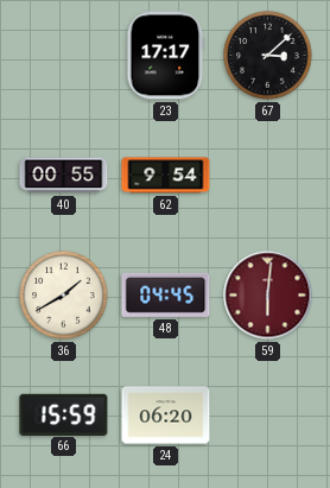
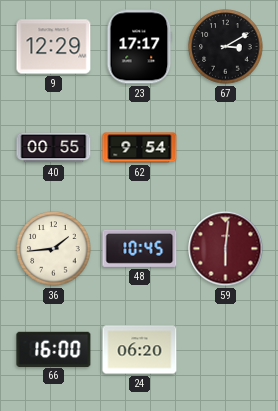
9: none -> 12:29 (54, 47)
67: 3:08 -> 3:10 (226, 47)
36: 1:40 -> 1:44 (54, 249)
48: 04:45 -> 10:45 (140, 248)
66: 15:59 -> 16:00 (54, 349)
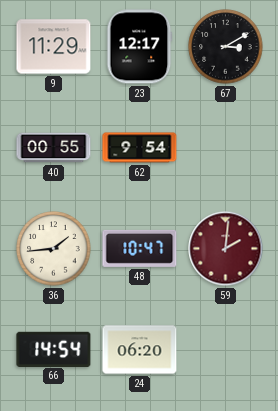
9: 12:29 -> 11:29 (54, 47)
23: 17:17 -> 12:17 (140, 47)
48: 10:45 -> 10:47 (140, 248)
59: 6:01 -> 2:01 (226, 249)
66: 16:00 -> 14:54 (54, 349)
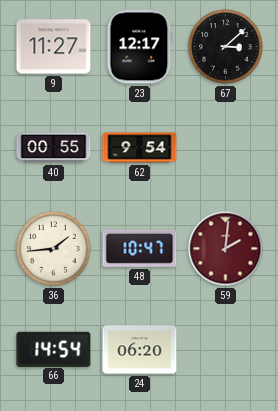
9: 11:29 -> 11:27 (54, 47)
67: 3:10 -> 3:08 (226, 47)
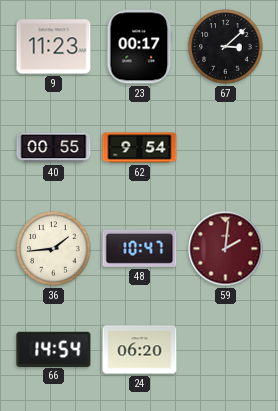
9: 11:27 -> 11:23 (54, 47)
23: 12:17 -> 00:17 (140, 47)
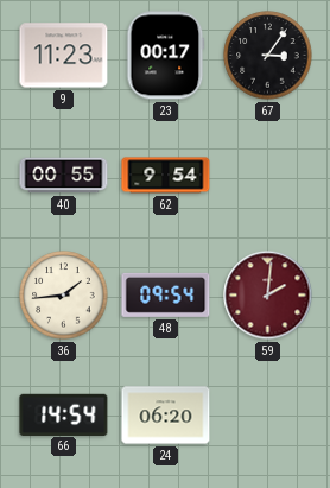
67: 3:08 -> 3:06 (268, 56)
48: 10:47 -> 09:54 (166, 294)
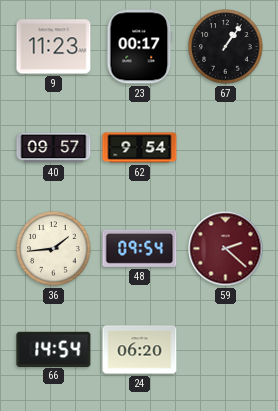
67: 3:06 -> 1:06 (226, 47)
40: 00:55 -> 09:57 (54, 148)
59: 2:01 -> 2:22 (226, 249)
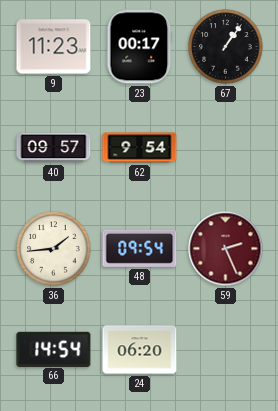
59: 2:22 -> 2:26 (226, 249)
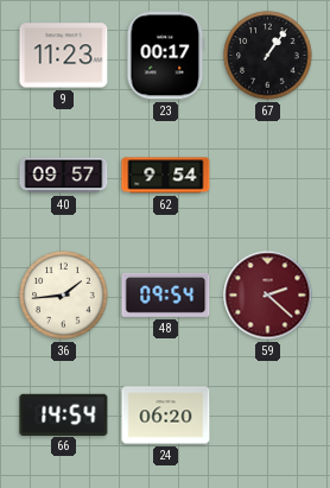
59: 2:26 -> 2:22 (268, 296)
